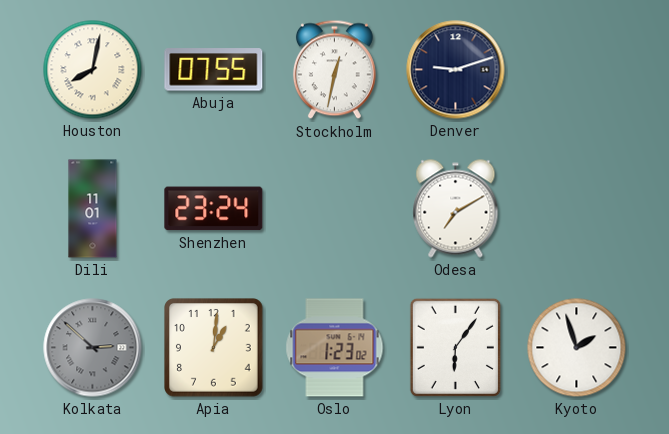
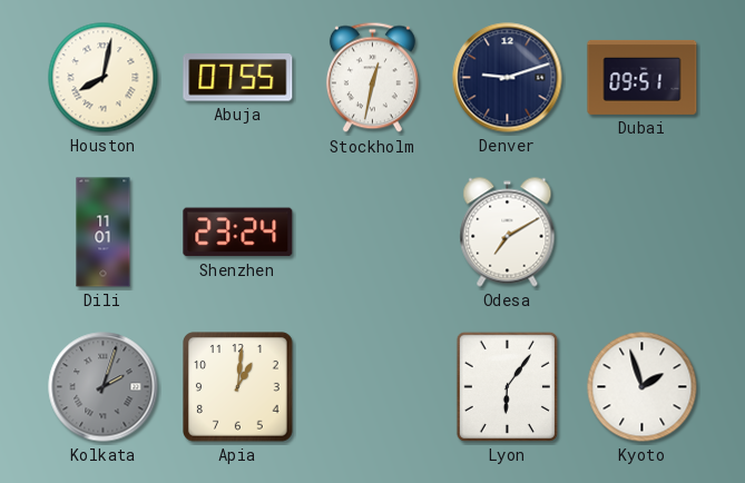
Dubai: none -> 09:51 (643, 77)
Kolkata: 2:52 -> 2:03 (104, 387)
Oslo: 1:23 -> none (335, 348)
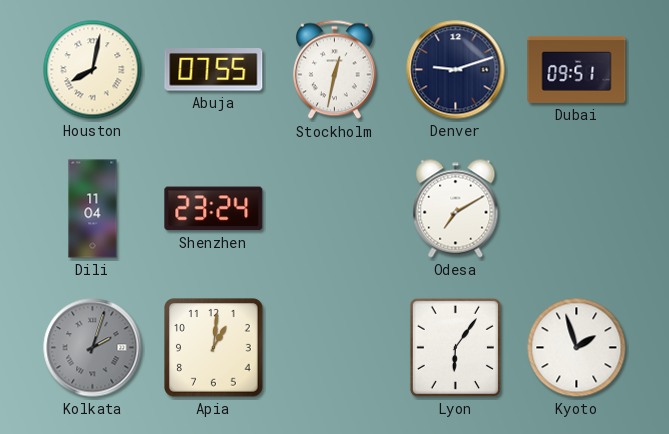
Dili: 11:01 -> 11:04 (93, 209)
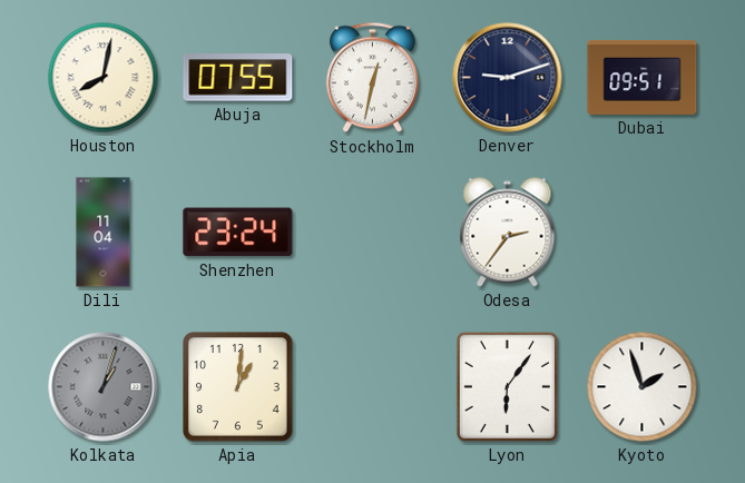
Odesa: 7:10 -> 2:36 (508, 233)
Kolkata: 2:03 -> 1:03 (104, 387)
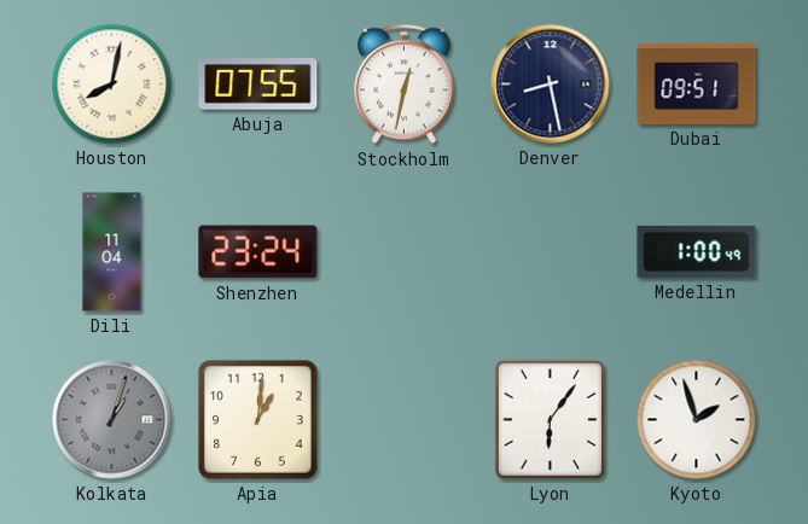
Denver: 9:12 -> 8:28 (551, 85)
Odesa: 2:36 -> none (508, 233)
Medellin: none -> 1:00 (697, 251)
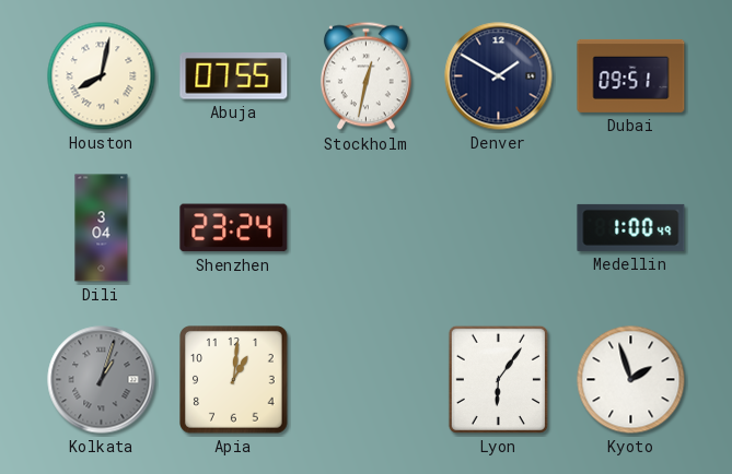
Denver: 8:28 -> 1:50 (499, 76)
Dili: 11:04 -> 3:04 (102, 228)
